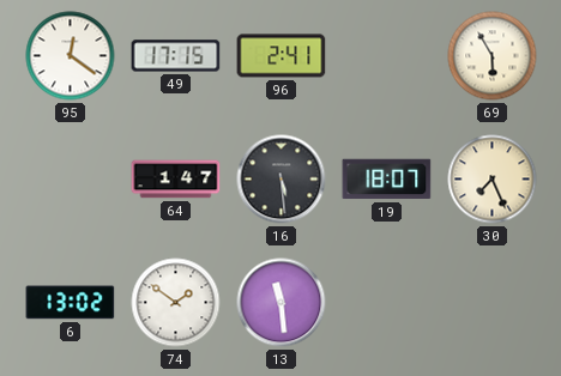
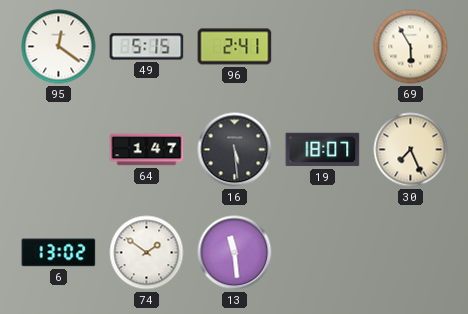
49: 17:15 -> 5:15 (147, 47)
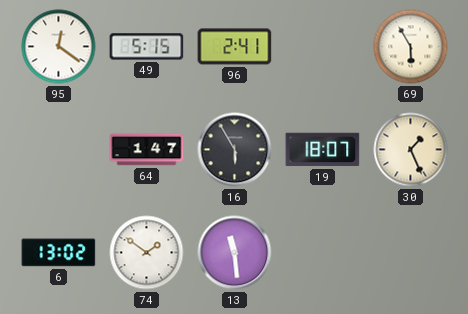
16: 5:29 -> 5:55 (235, 150)
30: 7:26 -> 1:26 (411, 150)
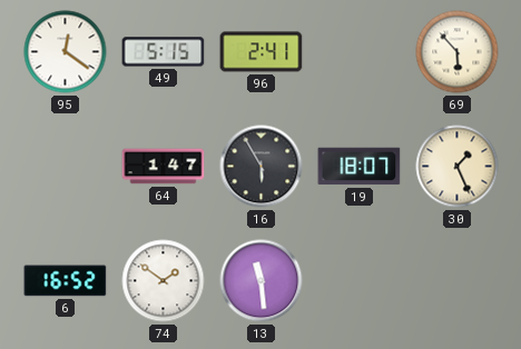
69: 5:55 -> 5:53 (458, 52)
6: 13:02 -> 16:52 (66, 281)
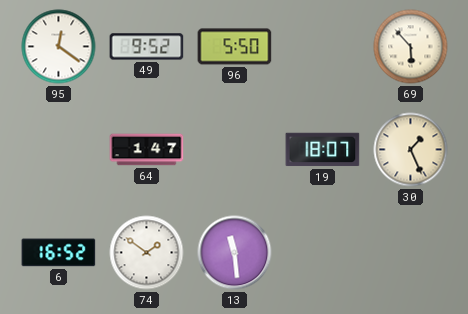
49: 5:15 -> 9:52 (147, 47)
96: 2:41 -> 5:50 (235, 47)
16: 5:55 -> none (262, 167)
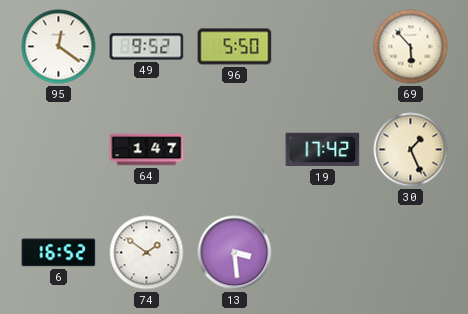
19: 18:07 -> 17:42 (323, 150)
13: 11:29 -> 3:29 (235, 253)
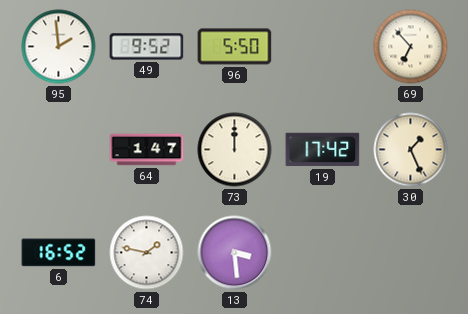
95: 12:21 -> 1:59 (59, 47)
69: 5:53 -> 6:53 (411, 47)
73: none -> 12:00 (235, 150)
74: 1:51 -> 1:47 (147, 253)
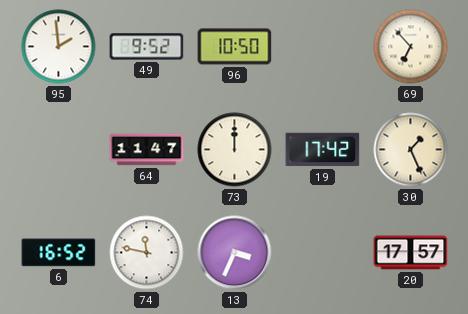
96: 5:50 -> 10:50 (235, 47)
64: 1:47 -> 11:47 (147, 150)
74: 1:47 -> 11:47 (147, 253)
13: 3:29 -> 3:34 (235, 253)
20: none -> 17:57 (411, 253)
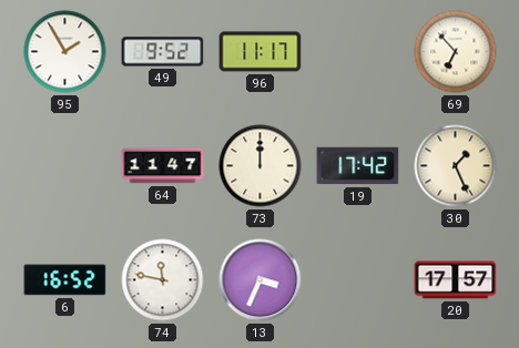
95: 1:59 -> 1:55 (65, 52)
96: 10:50 -> 11:17 (261, 52)
